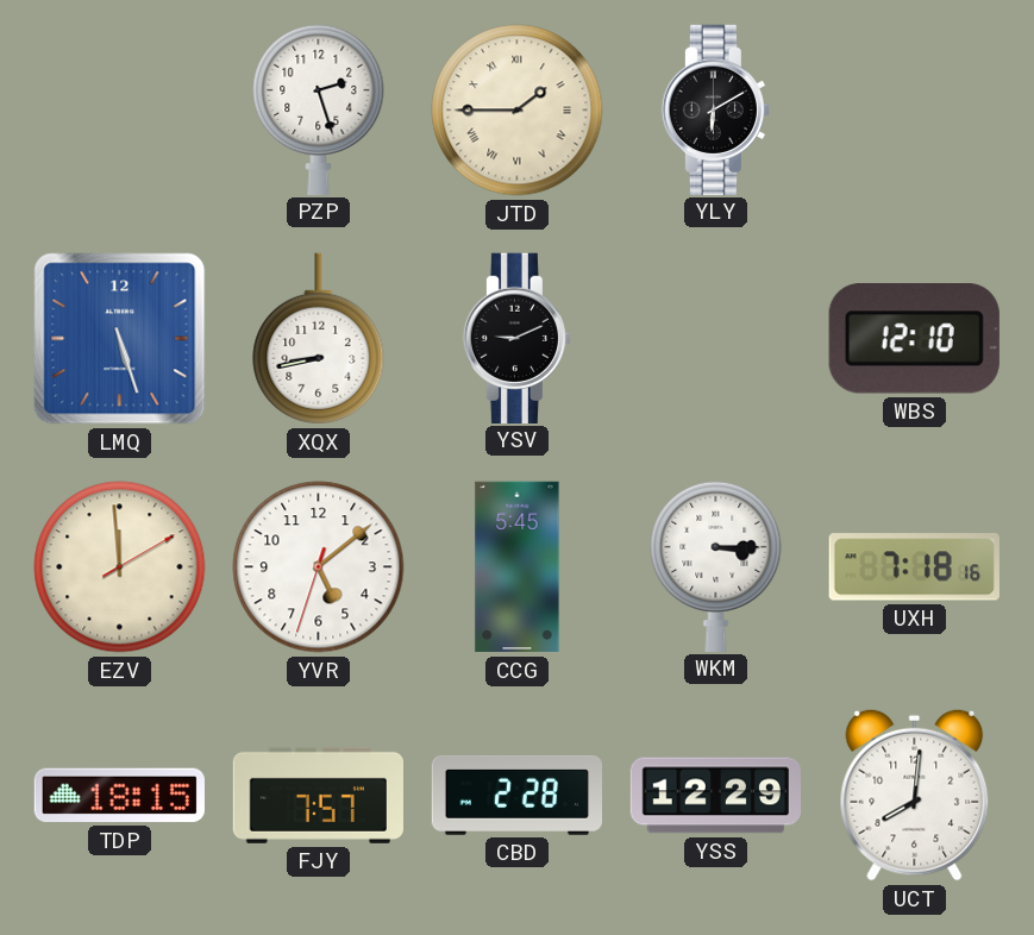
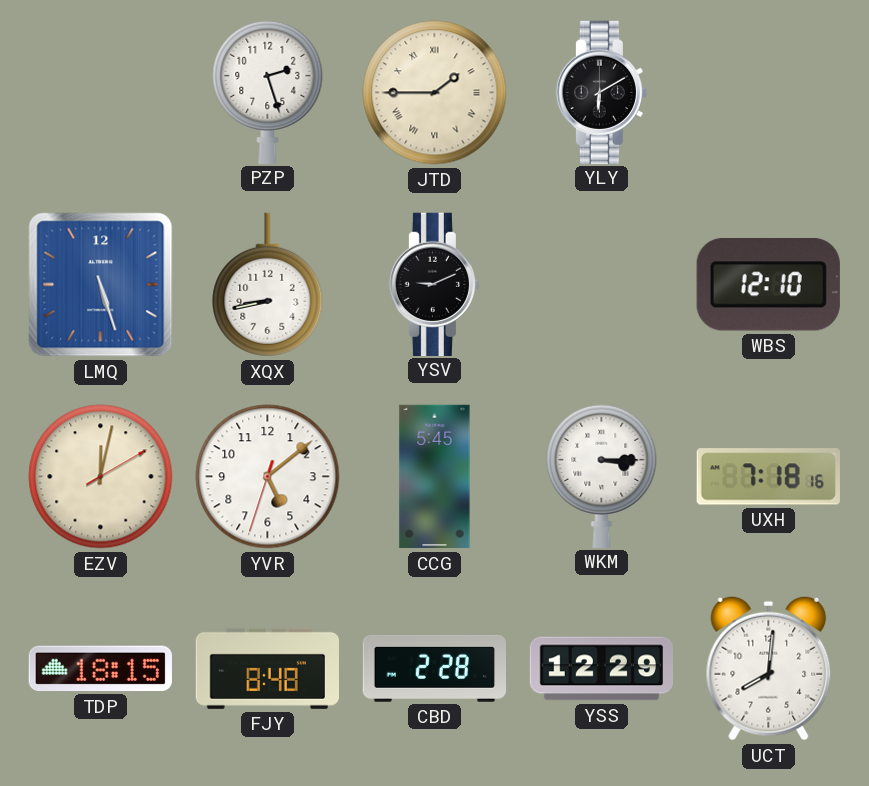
EZV: 11:59 -> 12:02 (101, 477)
FJY: 7:57 -> 8:48 (267, 668)
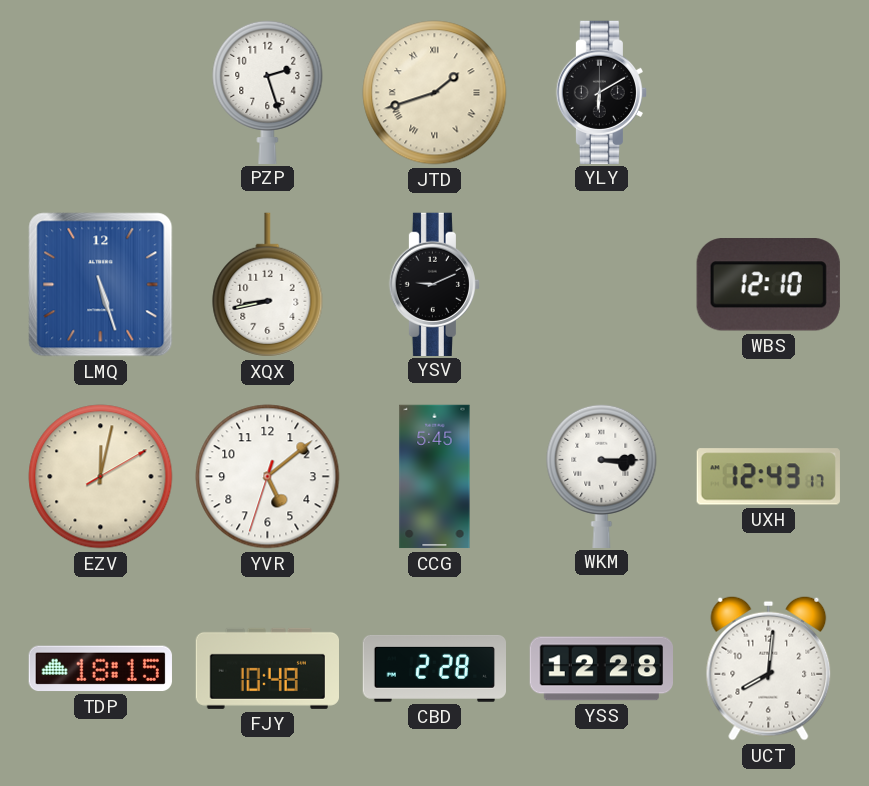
JTD: 1:45 -> 1:42 (435, 93)
UXH: 7:18 -> 12:43 (768, 477)
FJY: 8:48 -> 10:48 (267, 668)
YSS: 12:29 -> 12:28 (602, 669)
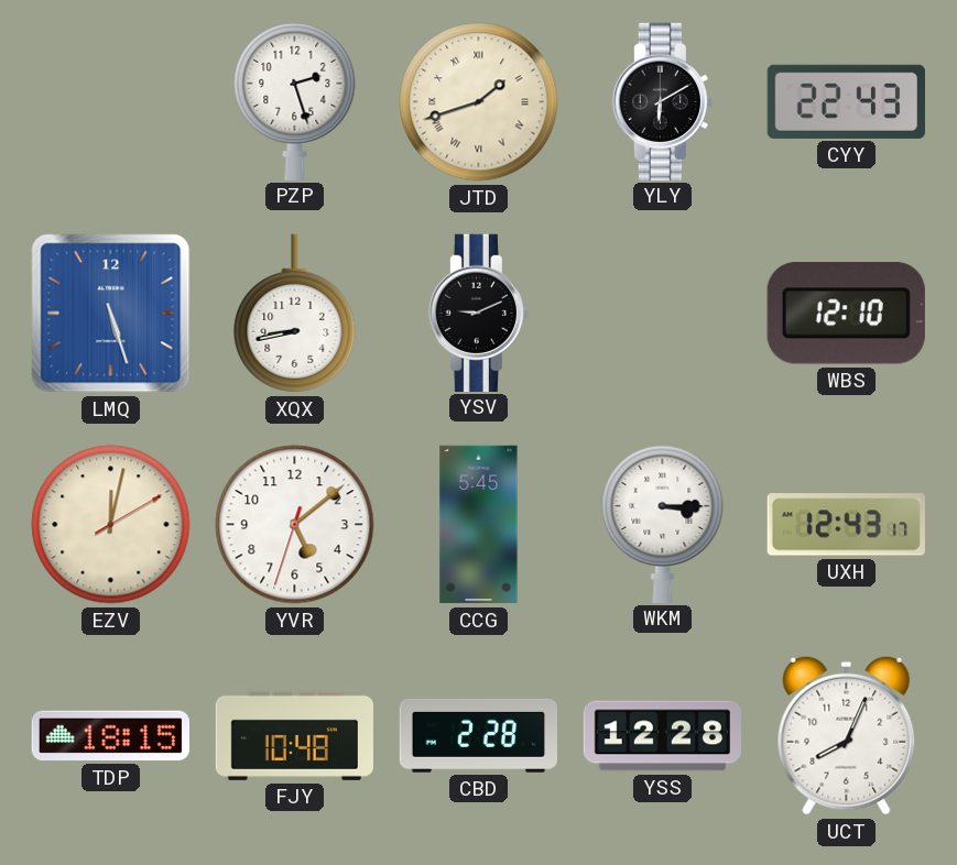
CYY: none -> 22:43 (846, 101)
UCT: 8:01 -> 8:04 (847, 735)
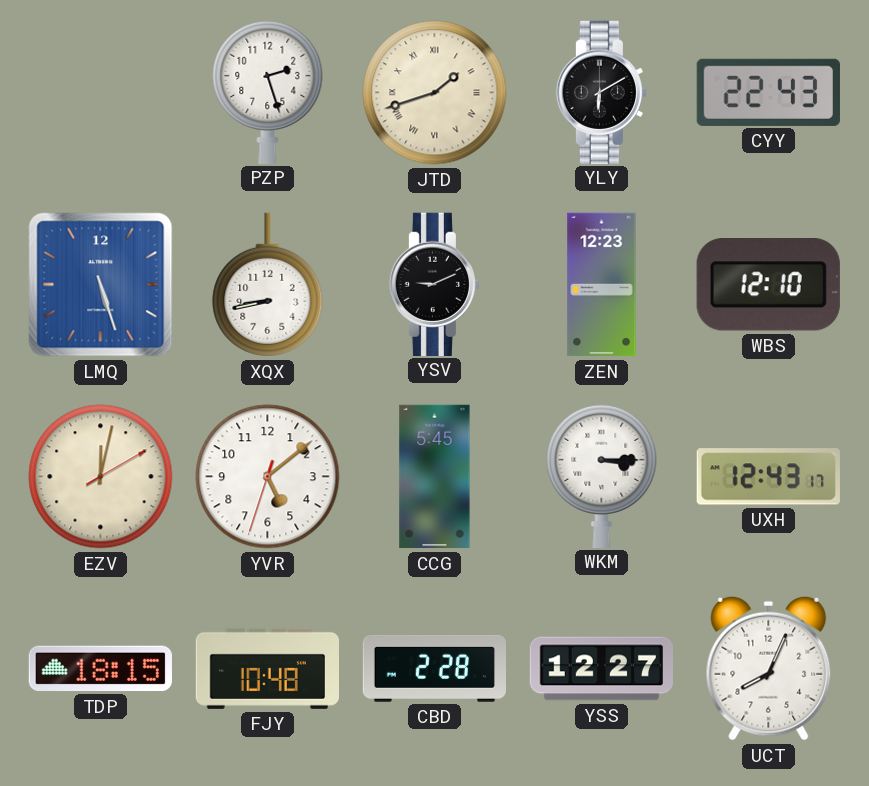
ZEN: none -> 12:23 (602, 285)
YSS: 12:28 -> 12:27 (602, 669)
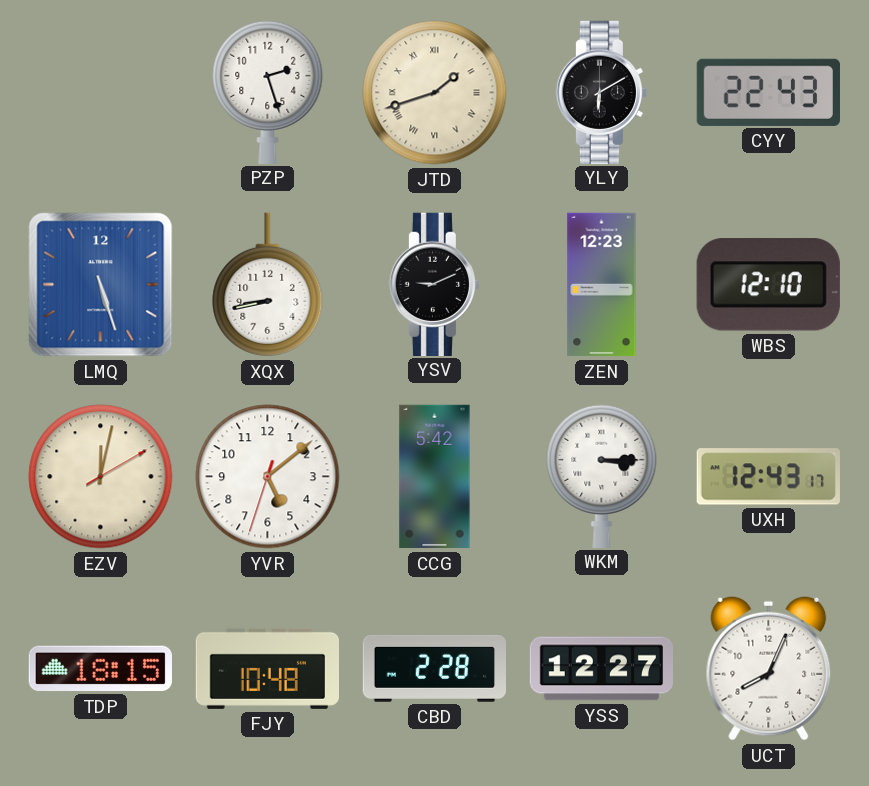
CCG: 5:45 -> 5:42 (435, 477)
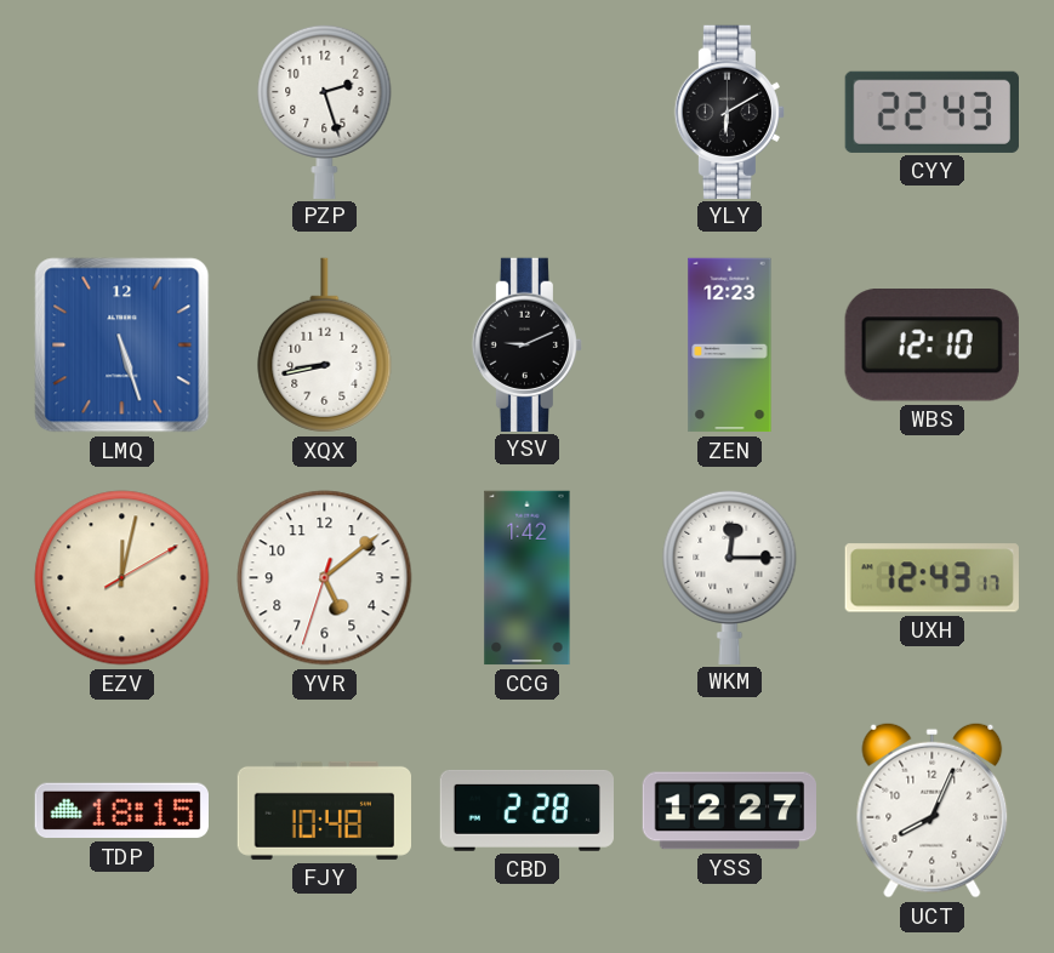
JTD: 1:42 -> none (435, 93)
CCG: 5:42 -> 1:42 (528, 578)
WKM: 3:15 -> 12:15 (730, 576)
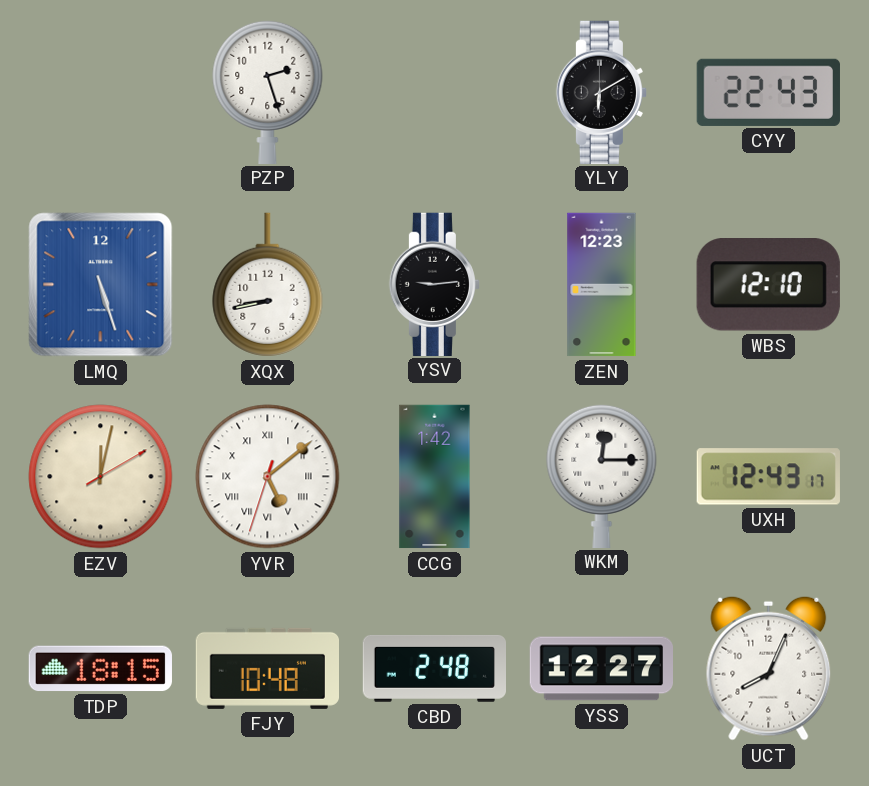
YSV: 9:11 -> 9:14 (434, 284)
YVR numerals: Arabic -> Roman (268, 477)
CBD: 2:28 -> 2:48 (434, 668)
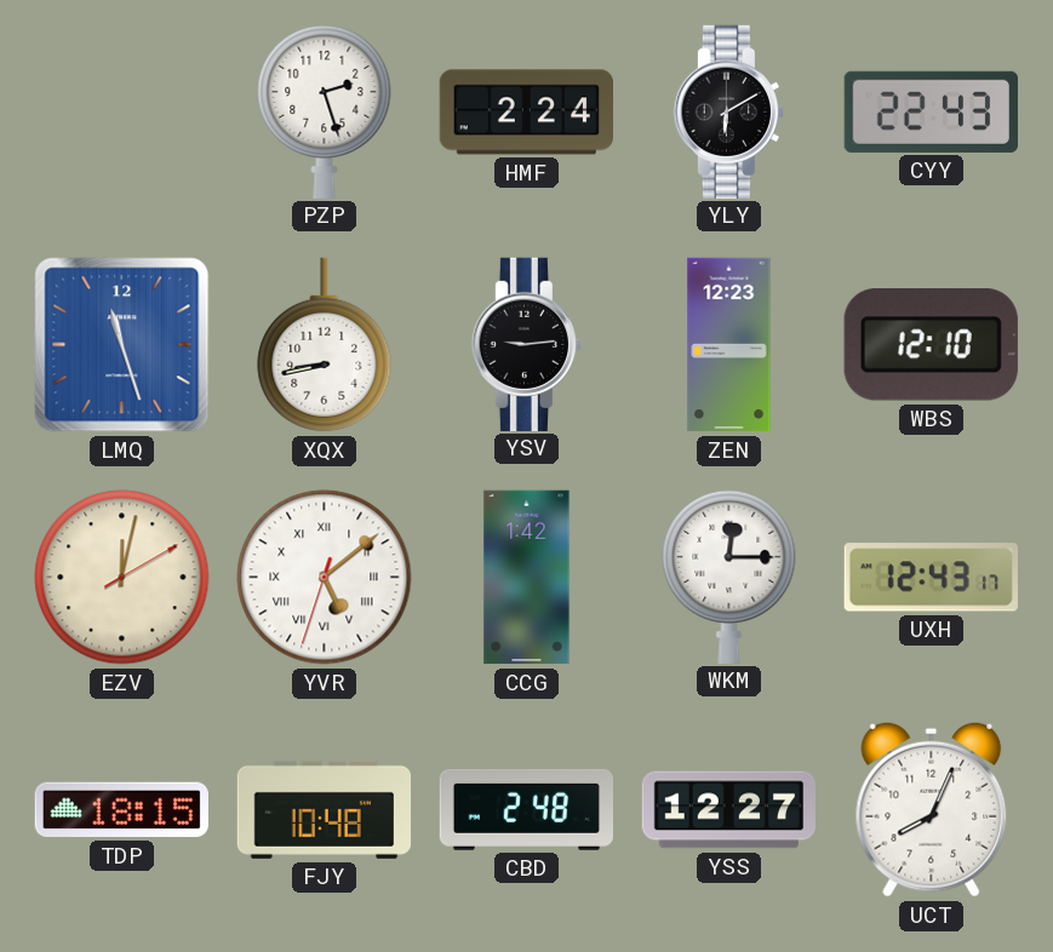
HMF: none -> 2:24 (526, 113)
LMQ: 5:27 -> 11:27 (122, 345)
